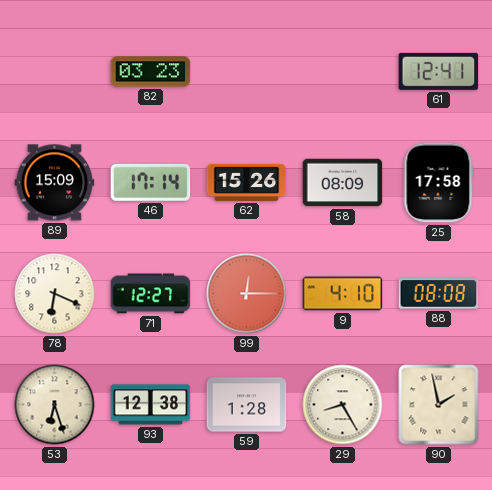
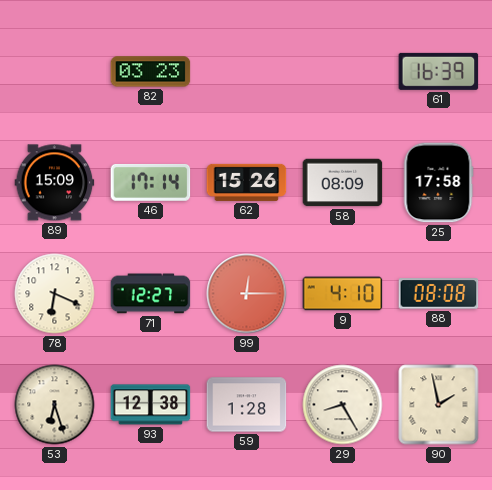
61: 12:41 -> 16:39 (439, 71)
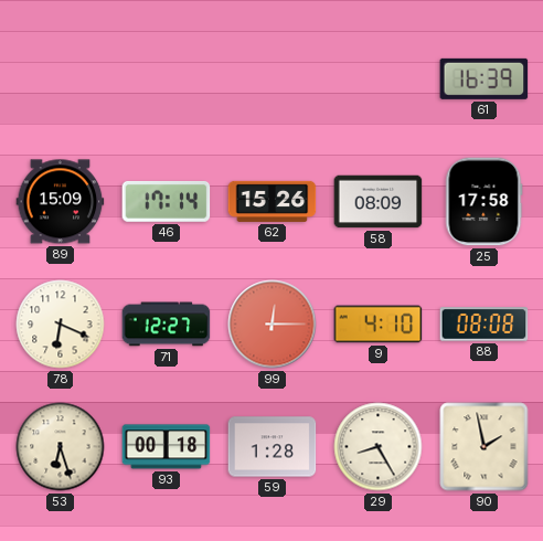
82: 03:23 -> none (151, 72)
93: 12:38 -> 00:18 (167, 447)
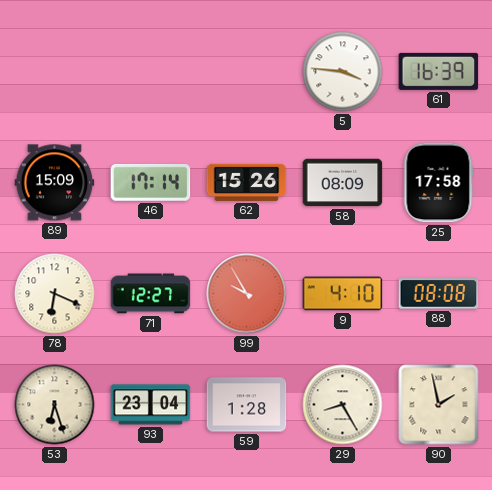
5: none -> 3:46 (343, 72)
99: 12:15 -> 9:55 (247, 294)
93: 00:18 -> 23:04 (151, 405)
